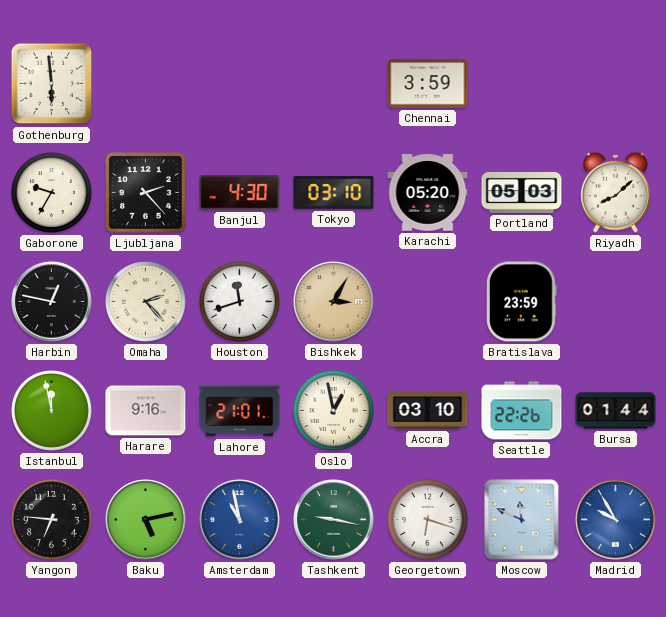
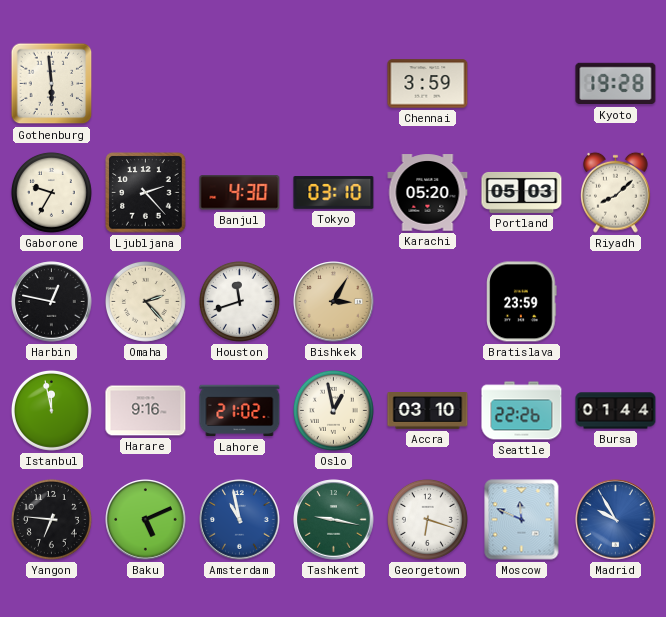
Kyoto: none -> 19:28 (616, 84)
Lahore: 21:01 -> 21:02 (240, 411)
Baku: 5:13 -> 5:11 (146, 520)
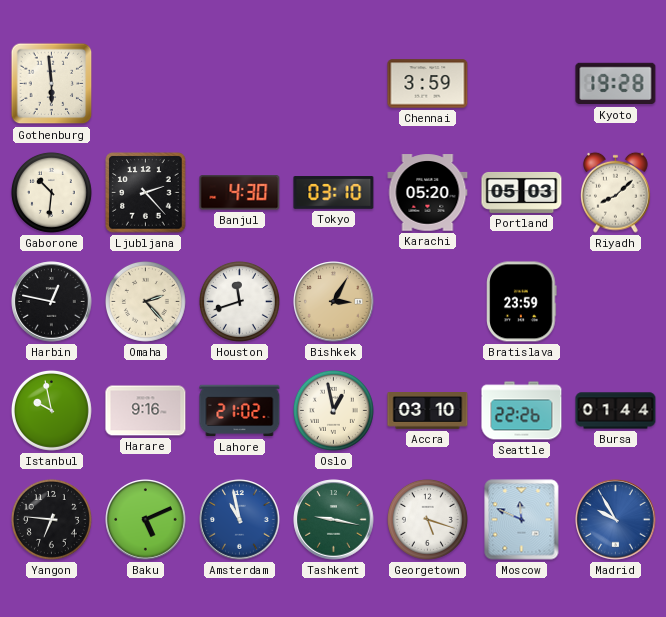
Gaborone: 9:35 -> 10:31 (51, 192)
Istanbul: 11:58 -> 9:58 (51, 410)
Georgetown: 6:18 -> 5:18 (427, 519)
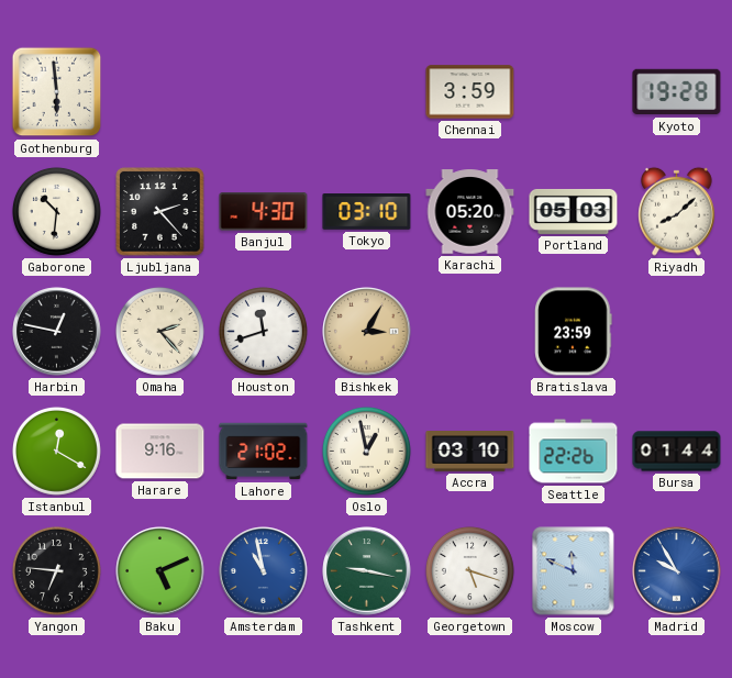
Istanbul: 9:58 -> 12:20 (56, 451)
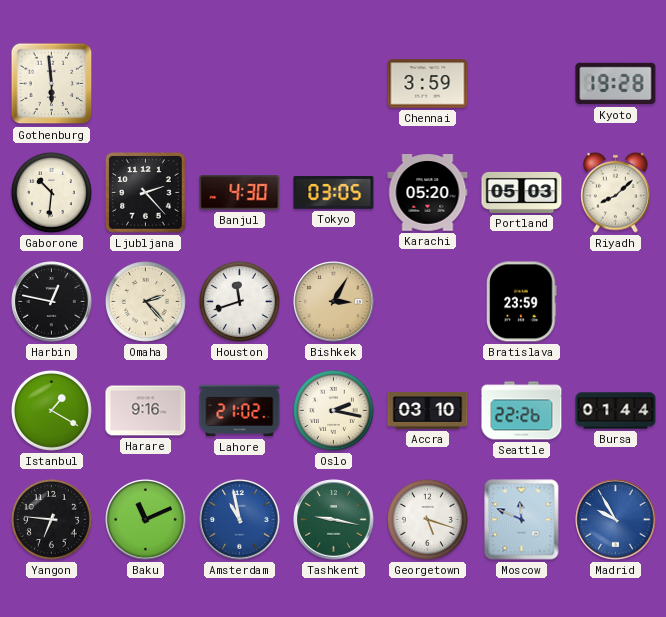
Tokyo: 03:10 -> 03:05 (334, 193)
Istanbul: 12:20 -> 1:20 (51, 410)
Oslo: 12:58 -> 2:17 (333, 410)
Baku: 5:11 -> 11:11 (146, 520)
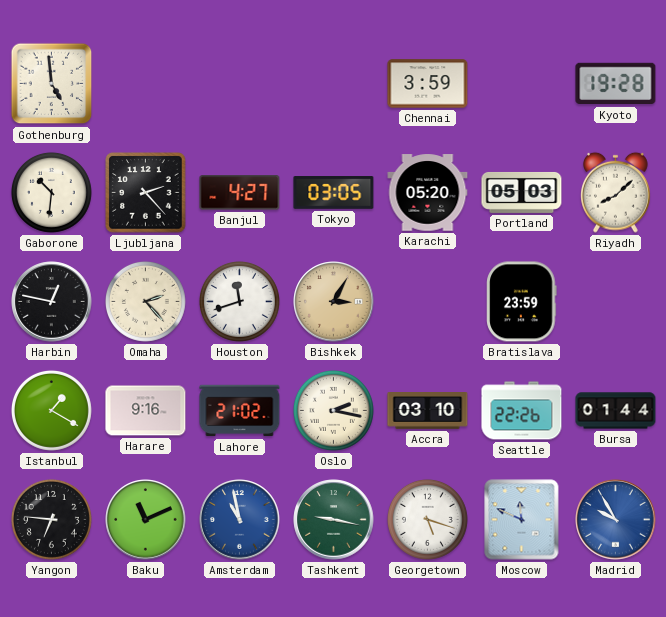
Gothenburg: 5:59 -> 4:59 (52, 84)
Banjul: 4:30 -> 4:27 (240, 193)
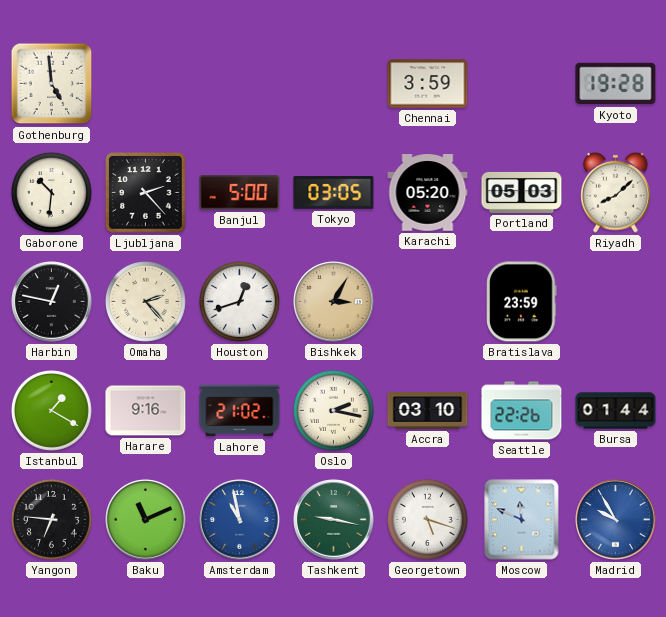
Banjul: 4:27 -> 5:00 (240, 193)
Houston: 11:42 -> 12:42 (239, 301)
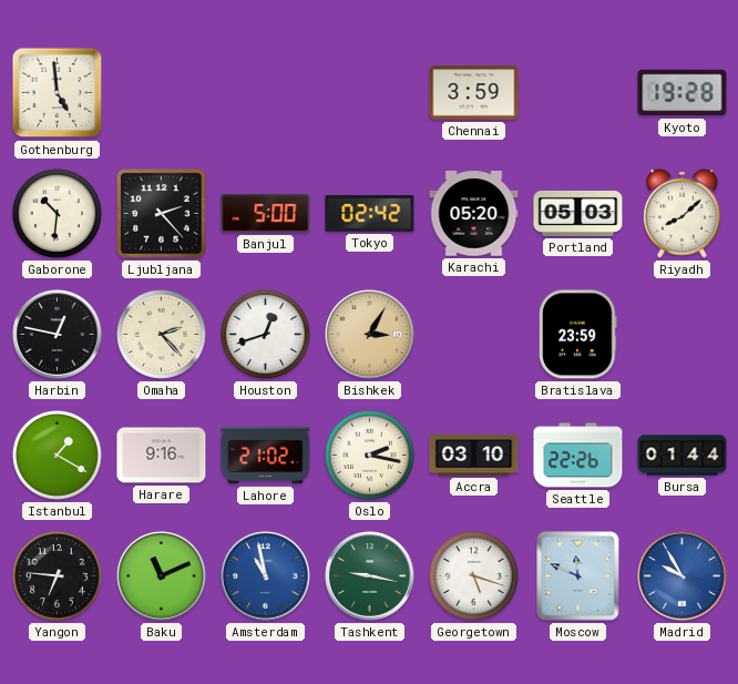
Tokyo: 03:05 -> 02:42 (370, 214)
